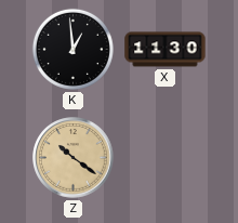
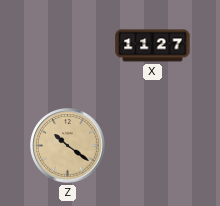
K: 12:59 -> none (72, 49)
X: 11:30 -> 11:27 (153, 46)
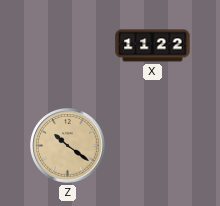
X: 11:27 -> 11:22 (153, 46)
